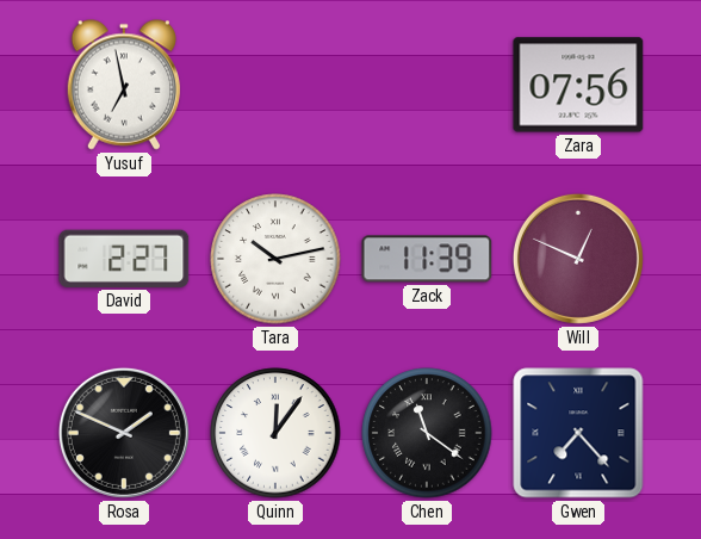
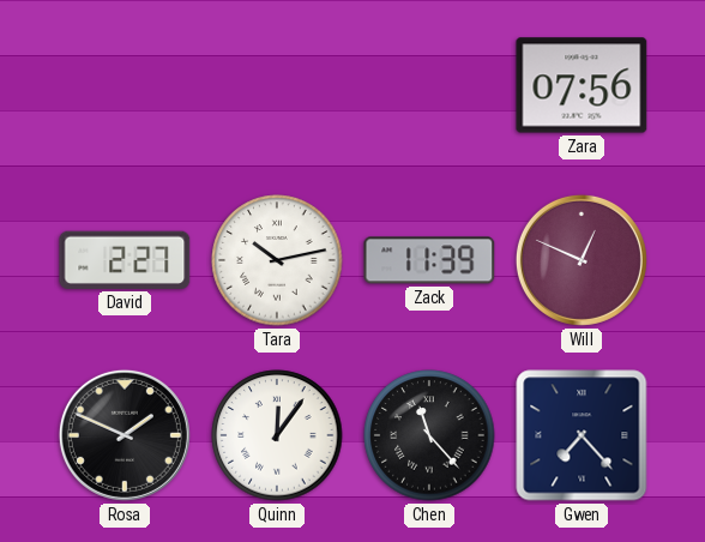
Yusuf: 6:58 -> none (123, 85)
Chen: 11:21 -> 11:23 (429, 435)
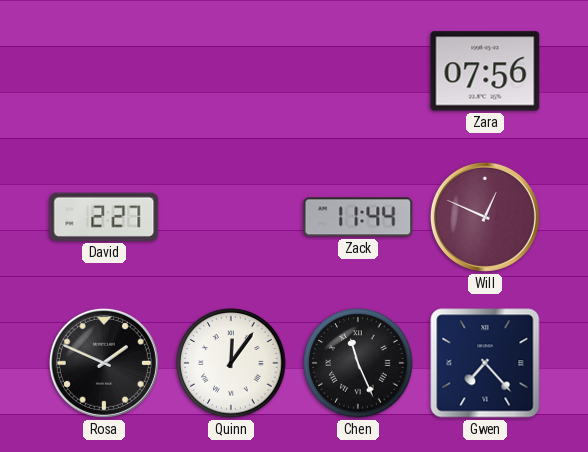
Tara: 10:13 -> none (277, 260)
Zack: 11:39 -> 11:44 (358, 217)
Chen: 11:23 -> 11:26 (358, 363)
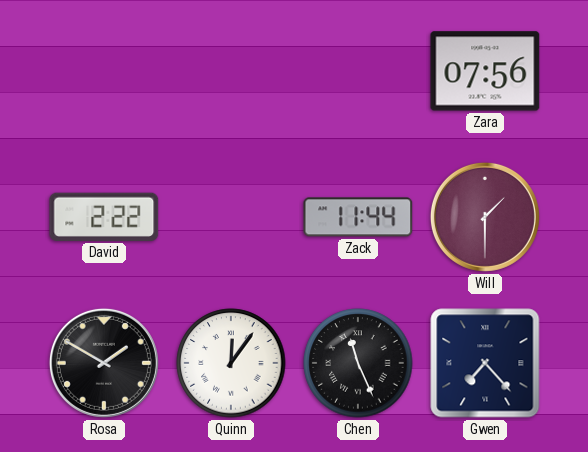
David: 2:27 -> 2:22 (104, 217)
Will: 12:49 -> 1:30 (485, 217)
Rosa: 1:49 -> 1:50 (104, 363)
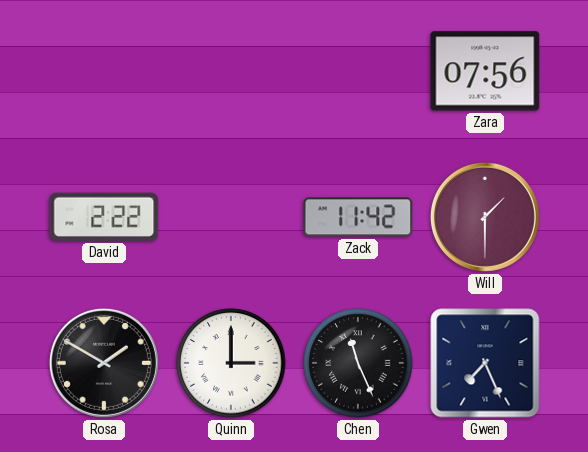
Zack: 11:44 -> 11:42 (358, 217)
Quinn: 12:06 -> 3:00 (231, 363)
Gwen: 7:23 -> 7:26 (485, 363)
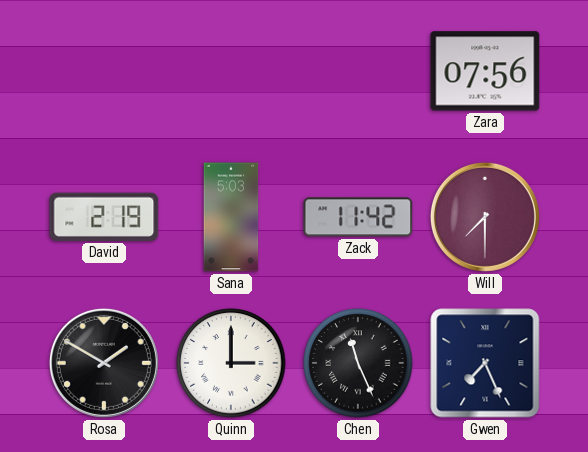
David: 2:22 -> 2:19 (104, 217)
Sana: none -> 5:03 (231, 217)
Will: 1:30 -> 7:30 (485, 217)
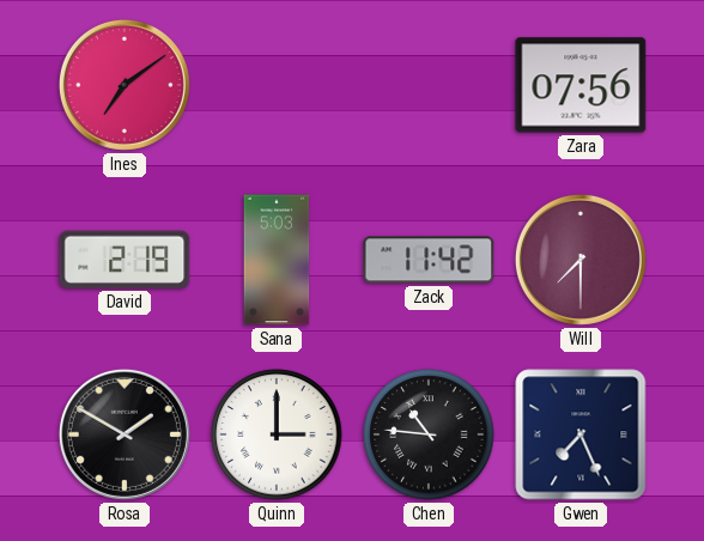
Ines: none -> 7:09 (125, 85)
Chen: 11:26 -> 10:46 (429, 434)
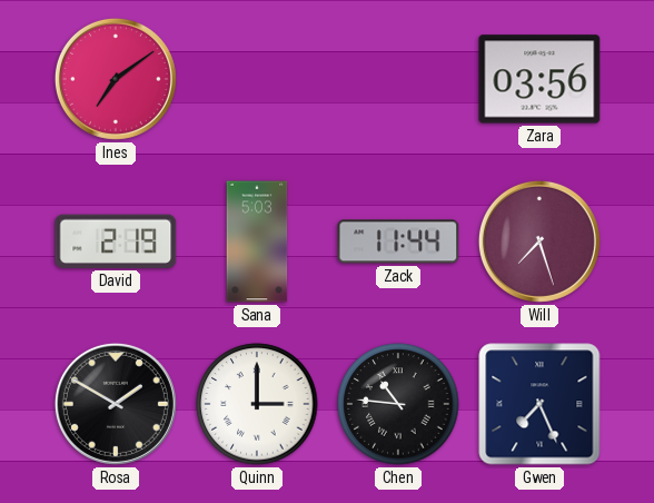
Zara: 07:56 -> 03:56 (539, 79)
Zack: 11:42 -> 11:44 (398, 241)
Will: 7:30 -> 7:27 (539, 241)
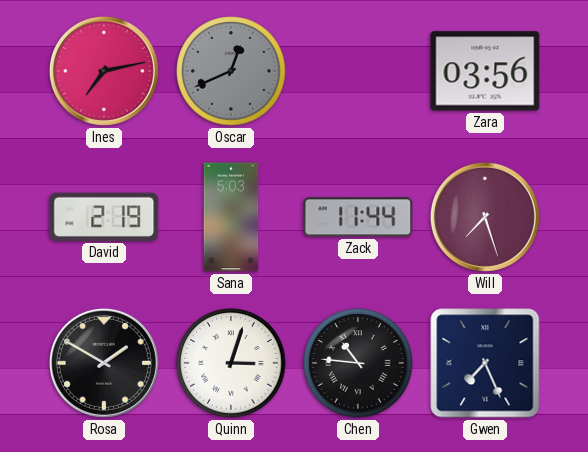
Ines: 7:09 -> 7:13 (104, 71)
Oscar: none -> 12:41 (231, 71)
Quinn: 3:00 -> 3:03 (231, 363)
